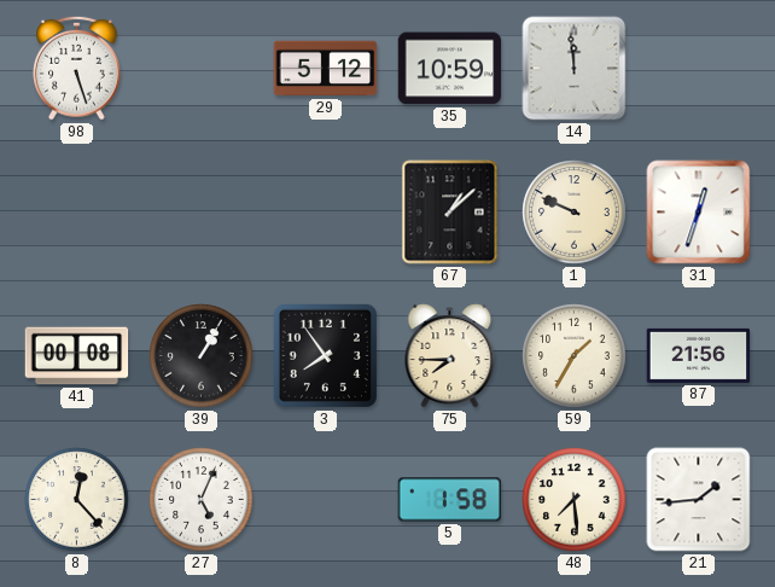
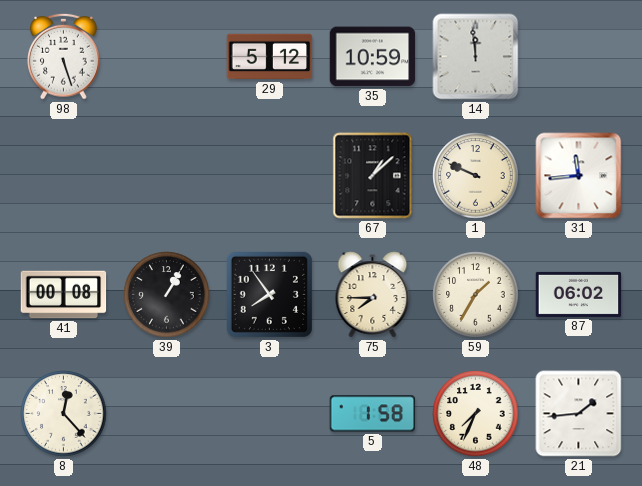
31: 12:33 -> 11:44 (579, 176)
87: 21:56 -> 06:02 (579, 294)
27: 5:04 -> none (202, 500)
48: 7:29 -> 7:34 (476, 414)
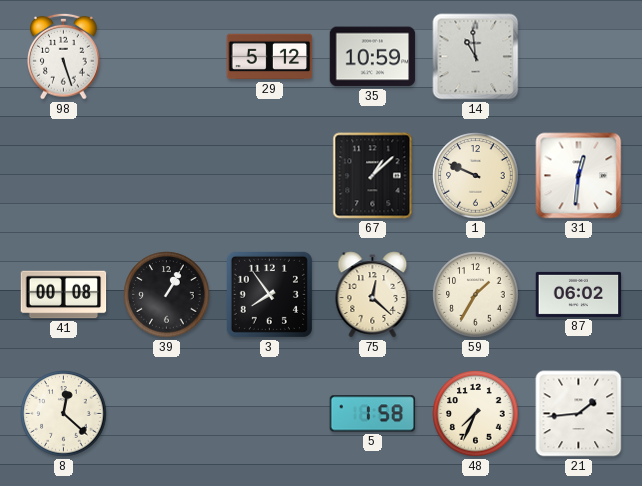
14: 11:59 -> 10:59 (476, 57)
31: 11:44 -> 12:31 (579, 176)
75: 7:45 -> 12:22 (373, 295)
8: 12:23 -> 12:22 (64, 414)
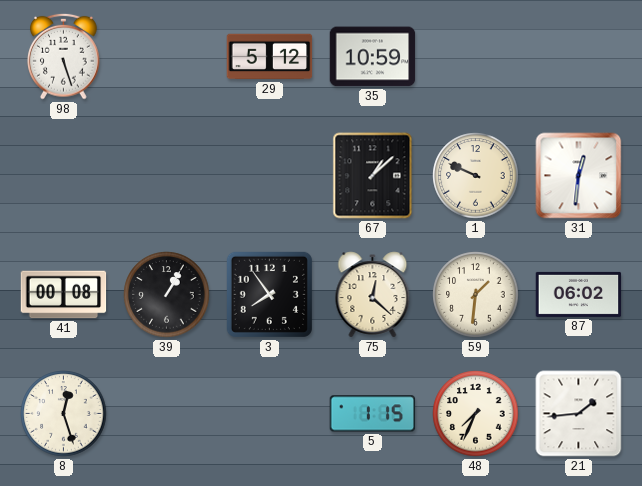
14: 10:59 -> none (476, 57)
59: 1:35 -> 1:31 (476, 295)
8: 12:22 -> 12:27 (64, 414)
5: 1:58 -> 1:15 (373, 414)
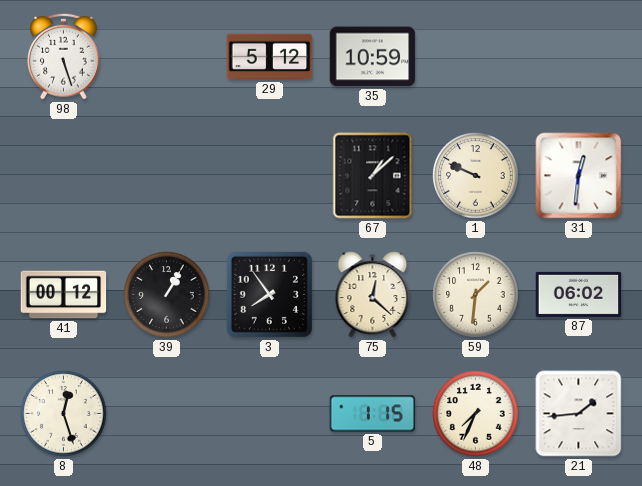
41: 00:08 -> 00:12 (64, 295)
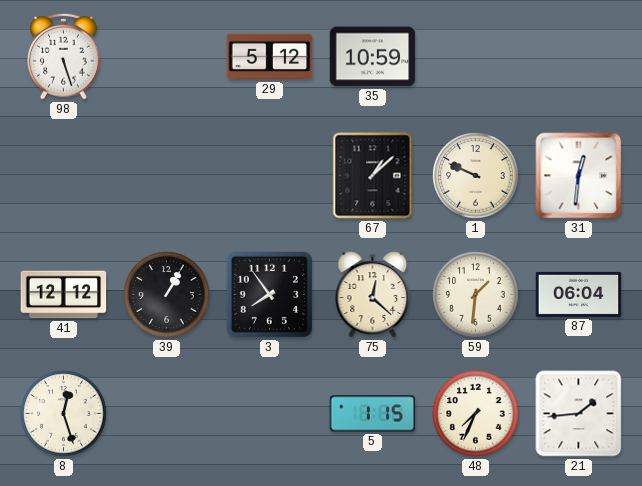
41: 00:12 -> 12:12 (64, 295)
87: 06:02 -> 06:04 (579, 294)
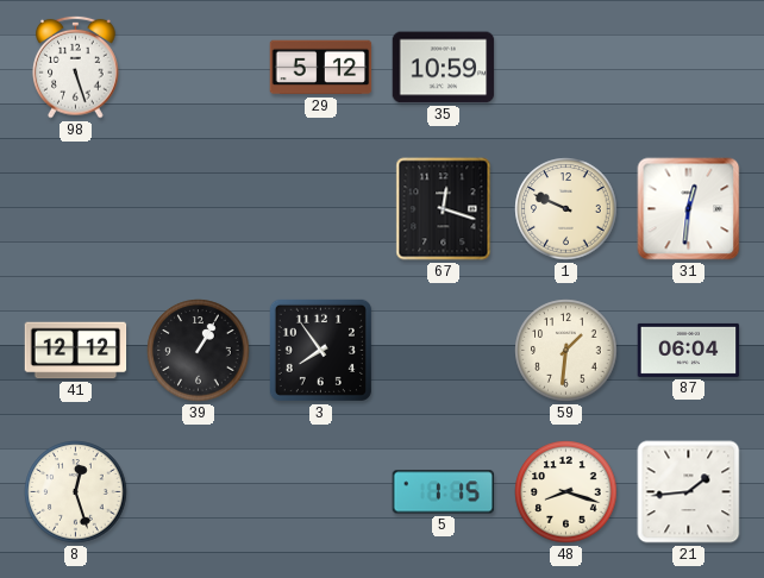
67: 1:08 -> 12:18 (444, 209)
75: 12:22 -> none (373, 295)
48: 7:34 -> 8:18 (566, 492)
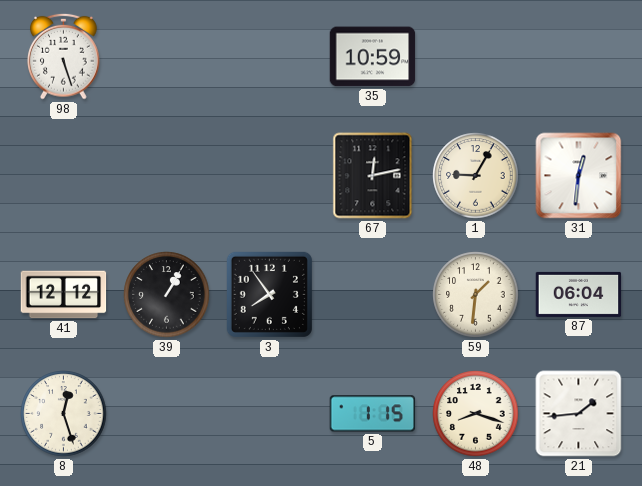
29: 5:12 -> none (321, 68)
67: 12:18 -> 12:13 (373, 176)
1: 9:49 -> 9:05 (476, 176)
